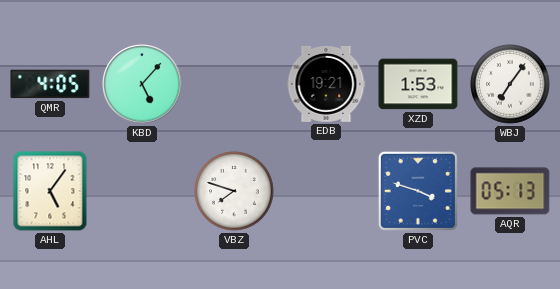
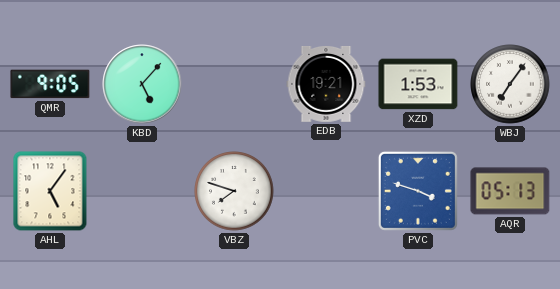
QMR: 4:05 -> 9:05 (50, 84)
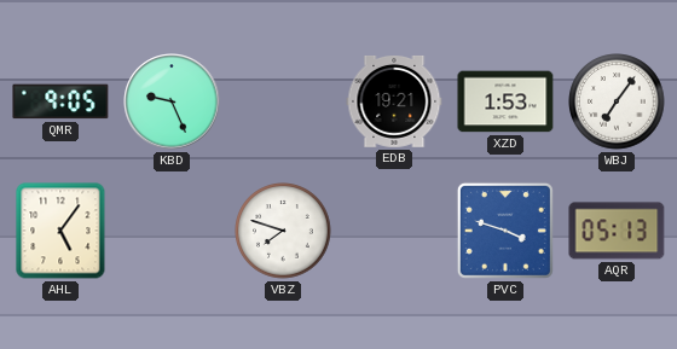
KBD: 5:07 -> 9:26 (172, 101)
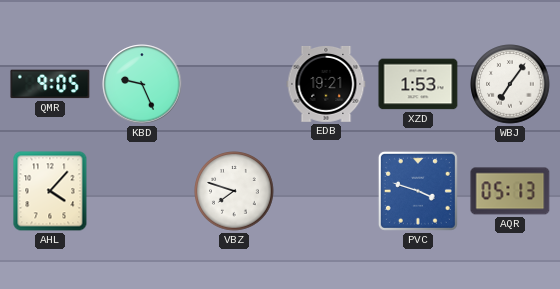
AHL: 5:06 -> 4:07 (50, 191)
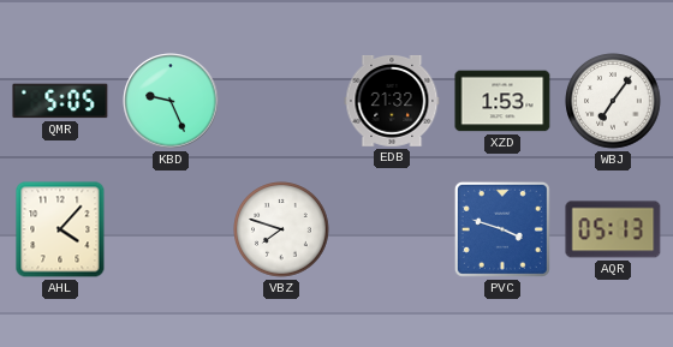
QMR: 9:05 -> 5:05 (60, 101)
EDB: 19:21 -> 21:32 (392, 101)
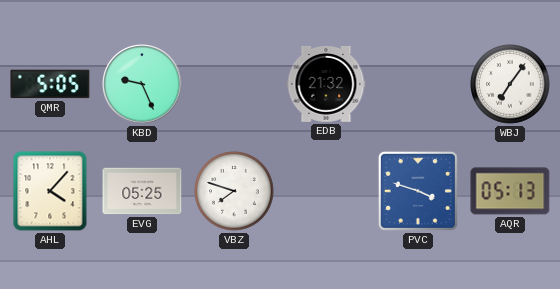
XZD: 1:53 -> none (502, 101)
EVG: none -> 05:25 (142, 191)
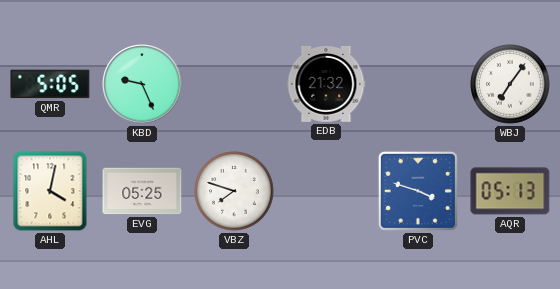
AHL: 4:07 -> 4:02 (50, 191)
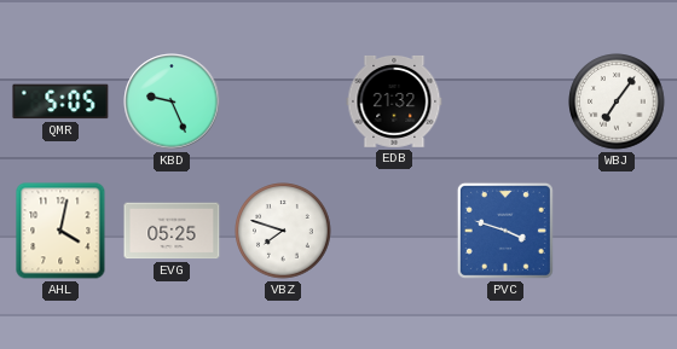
AQR: 05:13 -> none (510, 191)
